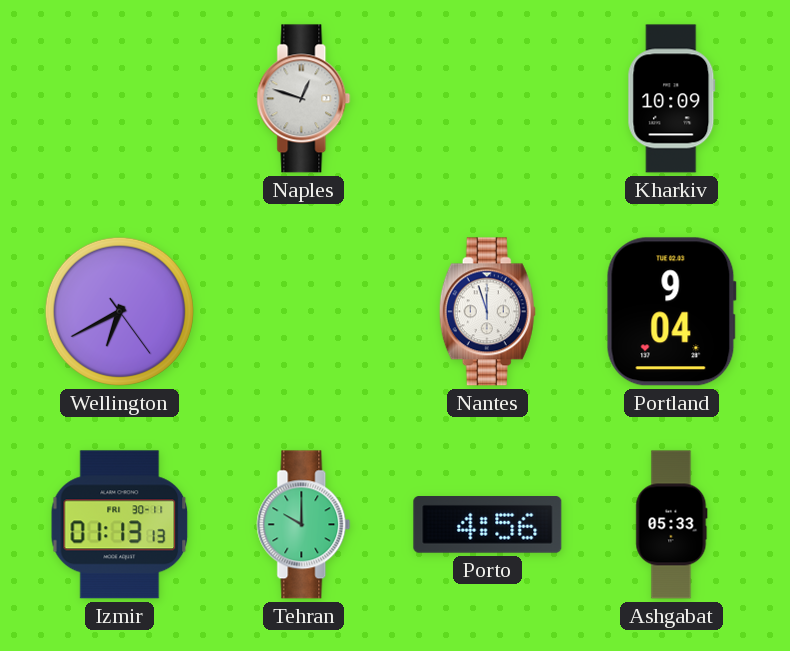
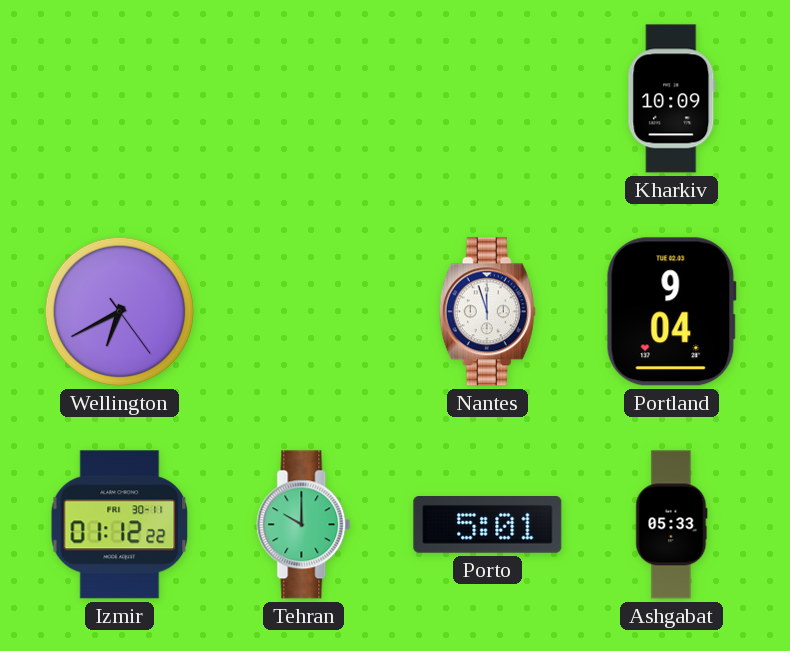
Naples: 12:48 -> none (304, 99)
Izmir: 01:13 -> 01:12 (120, 525)
Porto: 4:56 -> 5:01 (488, 525)
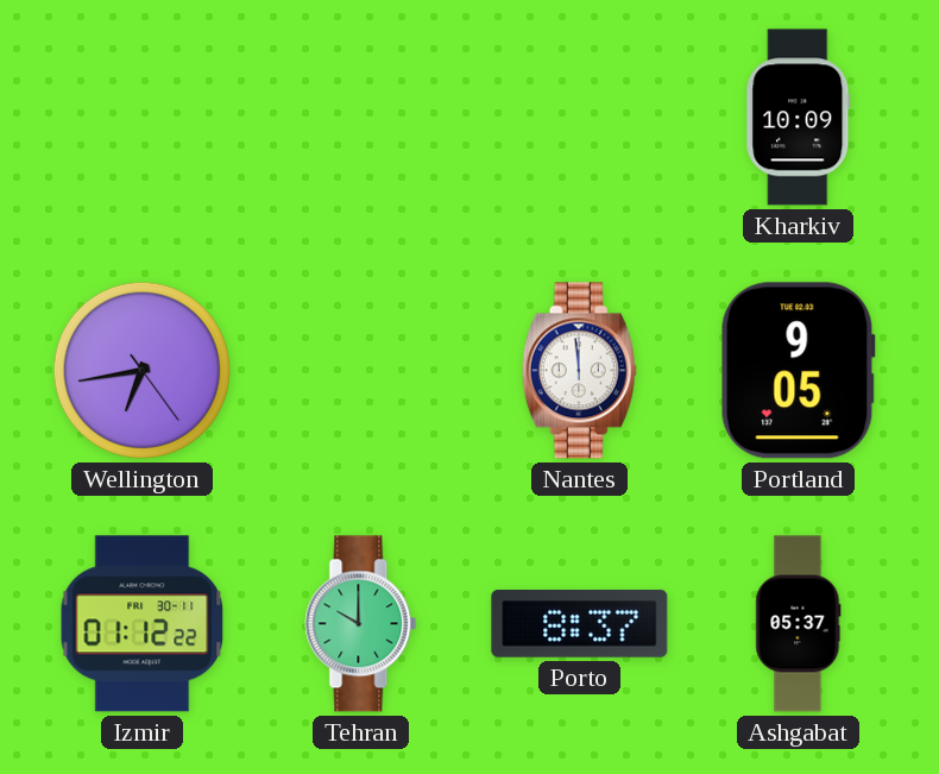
Wellington: 6:40 -> 6:43 (141, 370)
Nantes: 11:57 -> 11:59 (579, 371)
Portland: 9:04 -> 9:05 (798, 371)
Porto: 5:01 -> 8:37 (580, 624)
Ashgabat: 05:33 -> 05:37 (799, 624)
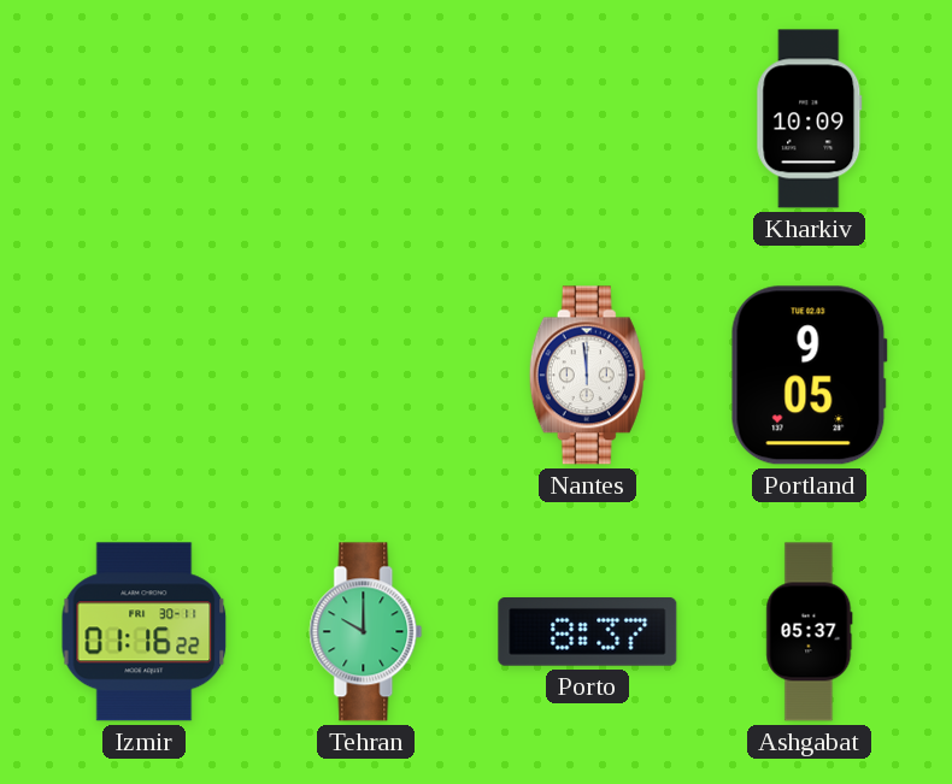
Wellington: 6:43 -> none (141, 370)
Izmir: 01:12 -> 01:16 (145, 632)
